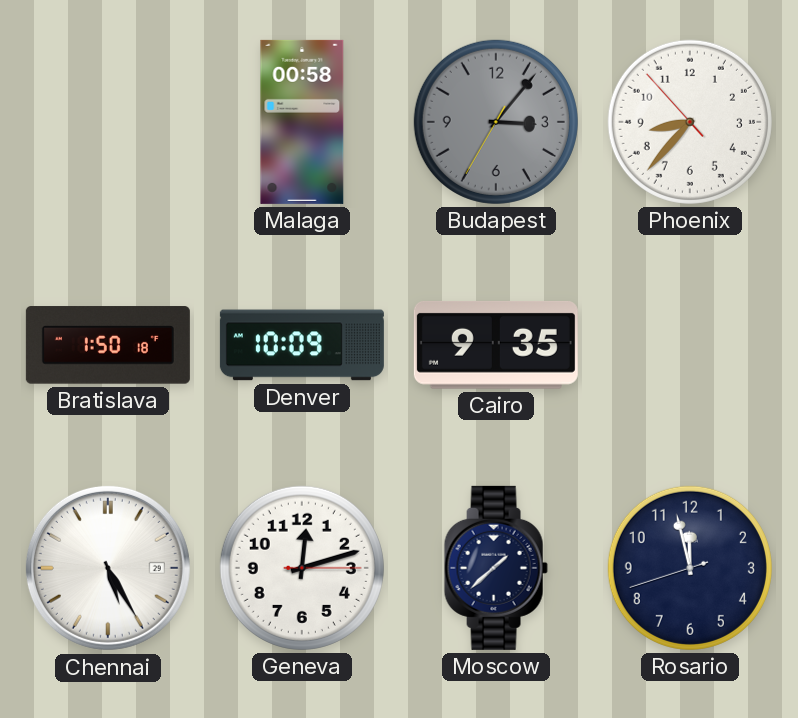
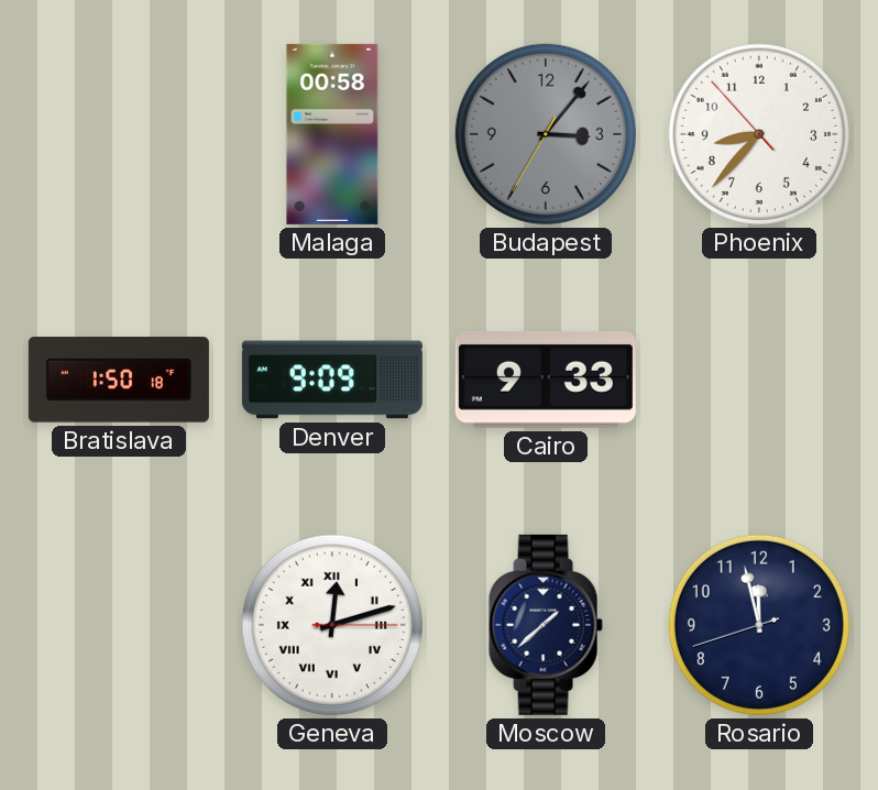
Denver: 10:09 -> 9:09 (332, 380)
Cairo: 9:35 -> 9:33 (546, 380)
Chennai: 5:25 -> none (108, 568)
Geneva numerals: Arabic -> Roman (332, 625)
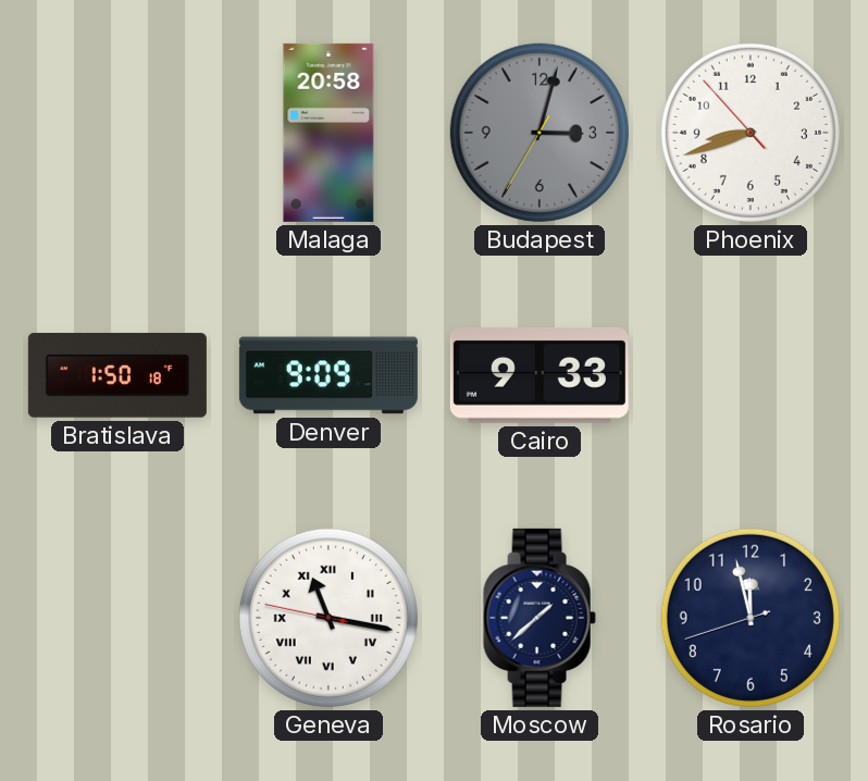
Malaga: 00:58 -> 20:58 (328, 133)
Budapest: 3:06 -> 3:02 (540, 133)
Phoenix: 8:36 -> 8:41 (751, 133)
Geneva: 12:12 -> 11:16 (328, 618)
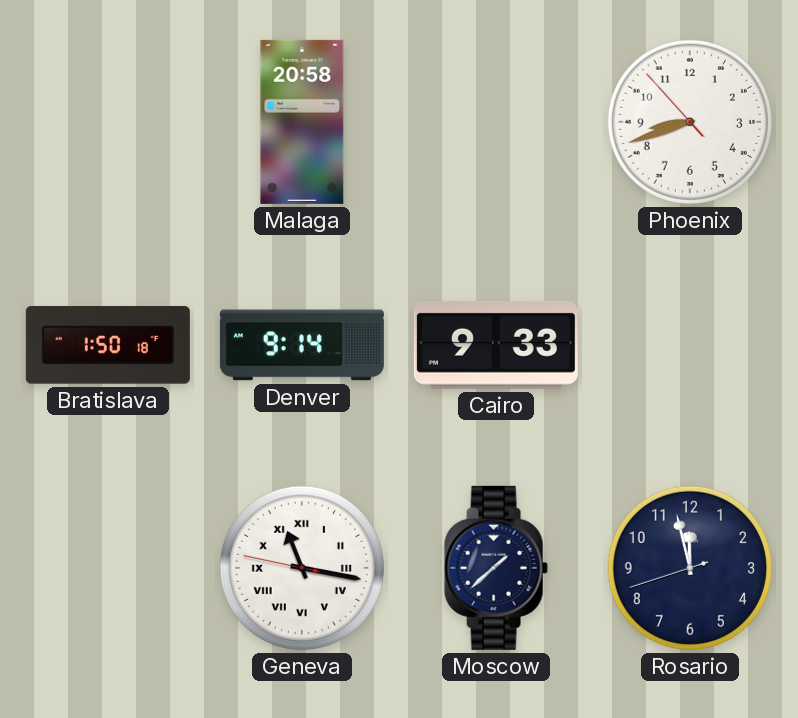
Budapest: 3:02 -> none (540, 133)
Denver: 9:09 -> 9:14 (302, 345)
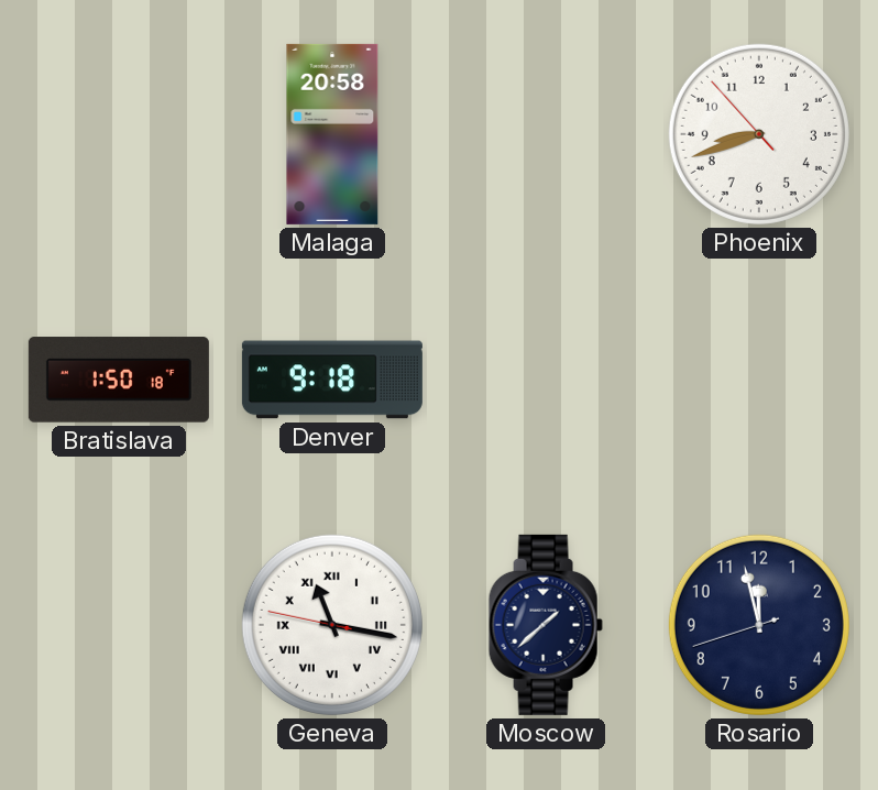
Denver: 9:14 -> 9:18 (332, 380)
Cairo: 9:33 -> none (496, 345)
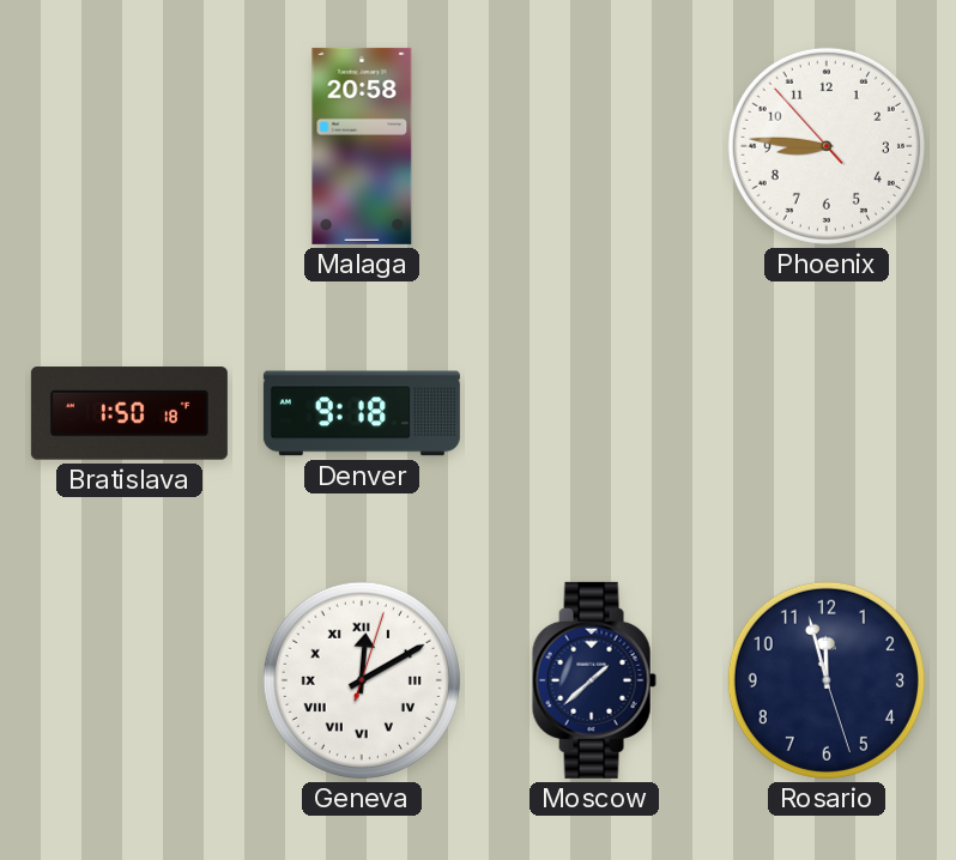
Phoenix: 8:41 -> 8:45 (827, 146)
Geneva: 11:16 -> 12:10 (362, 680)
Rosario: 11:57:42 -> 11:57:27 (827, 680)
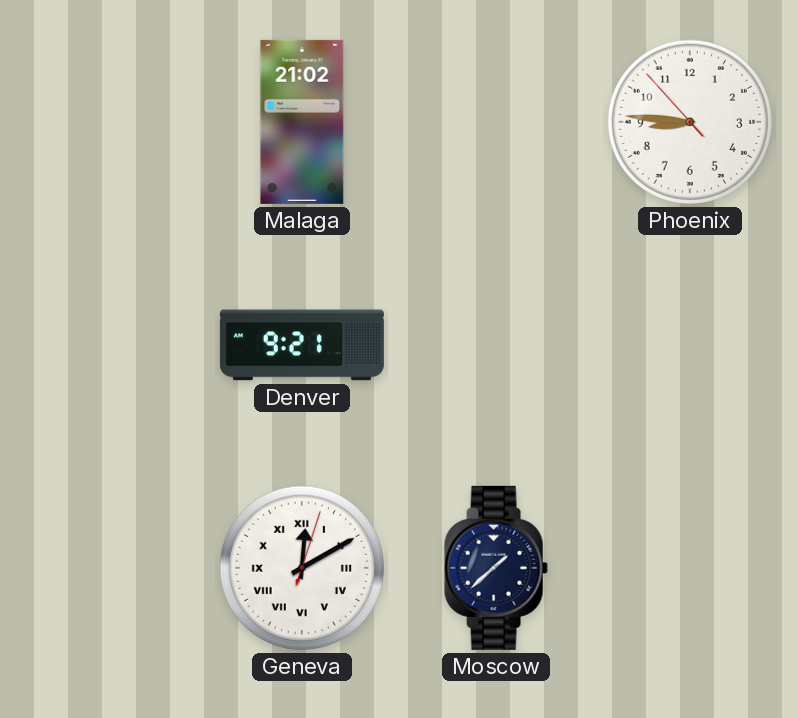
Malaga: 20:58 -> 21:02 (302, 122)
Bratislava: 1:50 -> none (129, 413)
Denver: 9:18 -> 9:21 (302, 345)
Rosario: 11:57 -> none (827, 680)
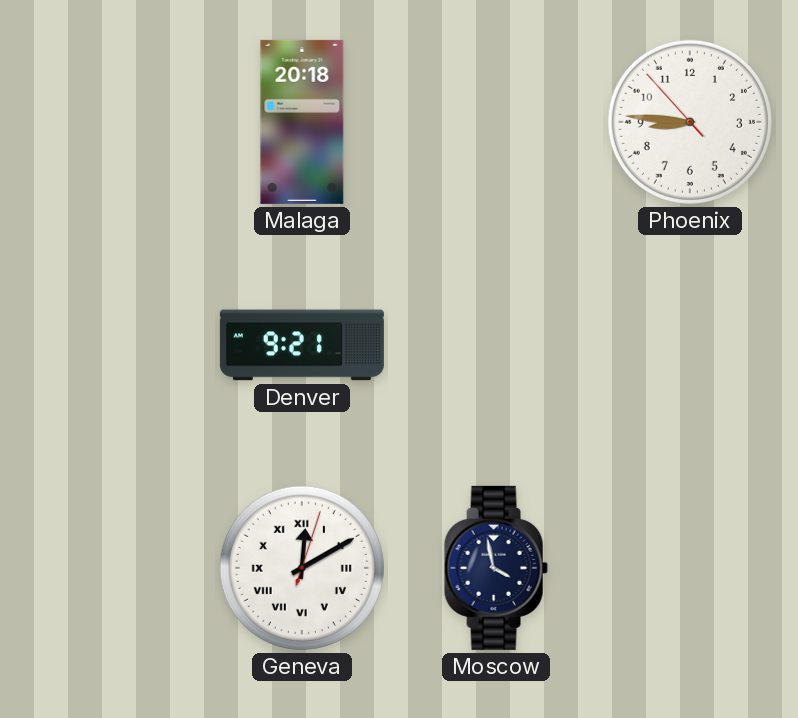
Malaga: 21:02 -> 20:18 (302, 122)
Moscow: 1:38 -> 3:58 (496, 568)
